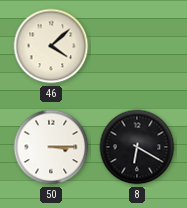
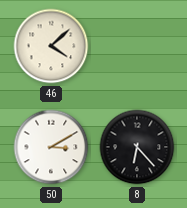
50: 3:15 -> 3:10 (51, 147)
8: 6:20 -> 6:23 (137, 147)
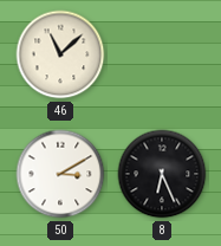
46: 4:08 -> 11:08 (60, 54)
8: 6:23 -> 6:26 (162, 174)
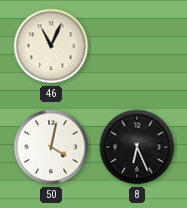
46: 11:08 -> 11:04 (51, 46)
50: 3:10 -> 4:02 (51, 147)
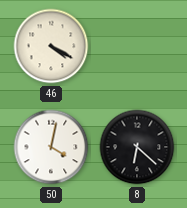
46: 11:04 -> 4:20 (51, 46)
8: 6:26 -> 6:22 (137, 147)
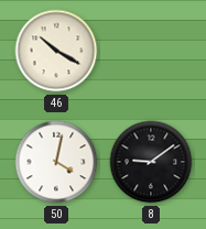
46: 4:20 -> 10:20 (56, 51)
8: 6:22 -> 9:09 (151, 162)
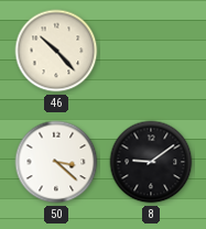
46: 10:20 -> 10:23 (56, 51)
50: 4:02 -> 3:22 (56, 162)
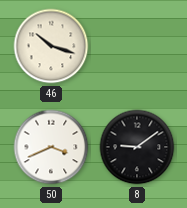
46: 10:23 -> 10:18 (51, 46)
50: 3:22 -> 3:41 (51, 147)
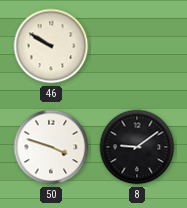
46: 10:18 -> 9:50 (51, 46)
50: 3:41 -> 3:48 (51, 147)
